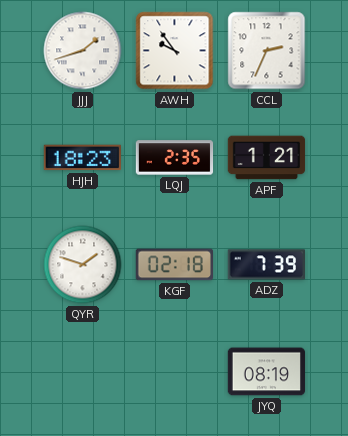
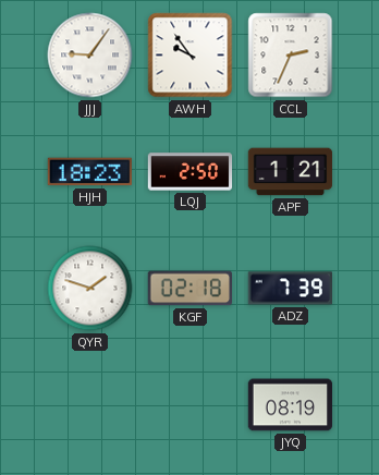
JJJ: 1:42 -> 9:06 (90, 56)
LQJ: 2:35 -> 2:50 (191, 172)
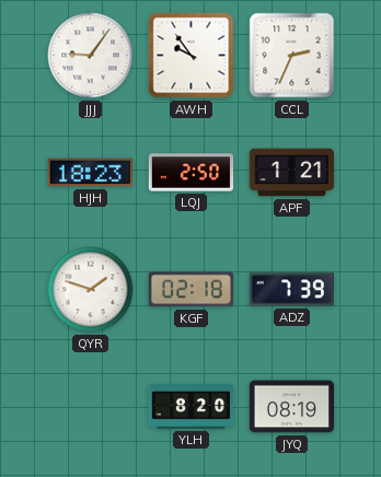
YLH: none -> 8:20 (192, 407)
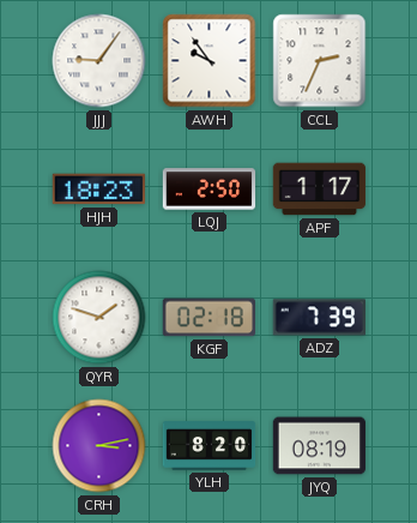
APF: 1:21 -> 1:17 (320, 190)
CRH: none -> 3:13 (99, 446)
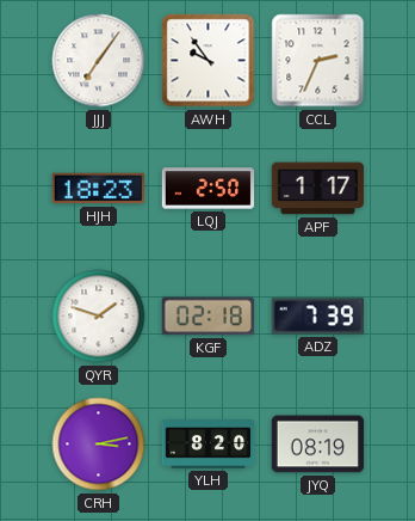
JJJ: 9:06 -> 7:06 (99, 61)
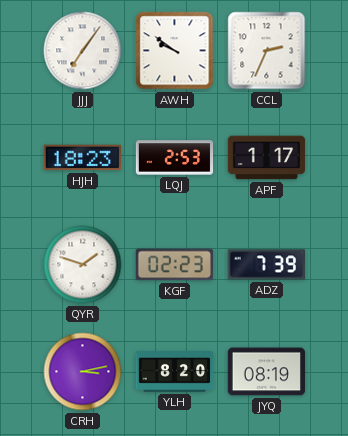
AWH: 9:54 -> 9:51 (175, 51)
LQJ: 2:50 -> 2:53 (175, 158)
KGF: 02:18 -> 02:23 (174, 265)
